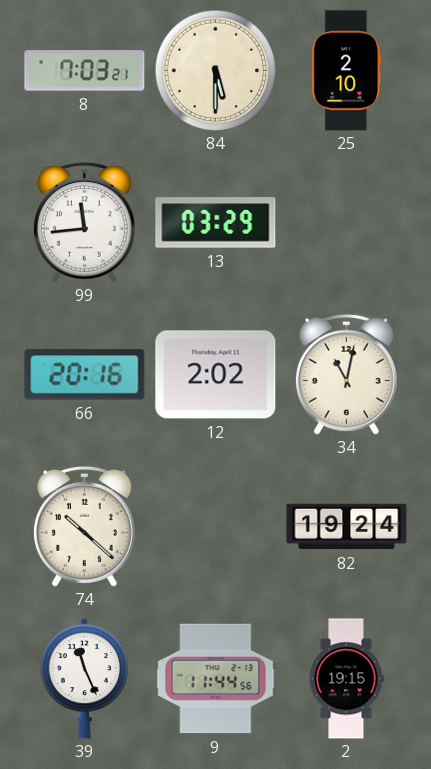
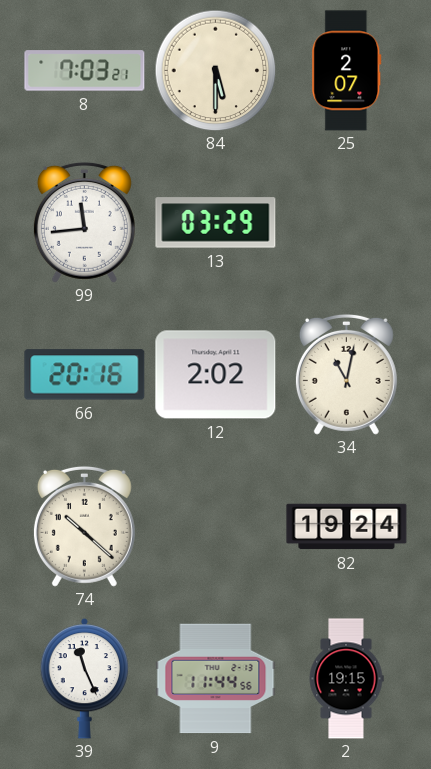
25: 2:10 -> 2:07 (347, 71)
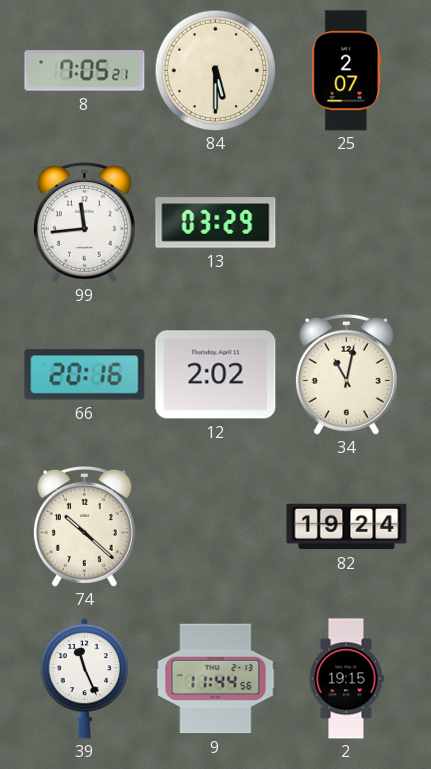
8: 7:03 -> 7:05 (85, 71)
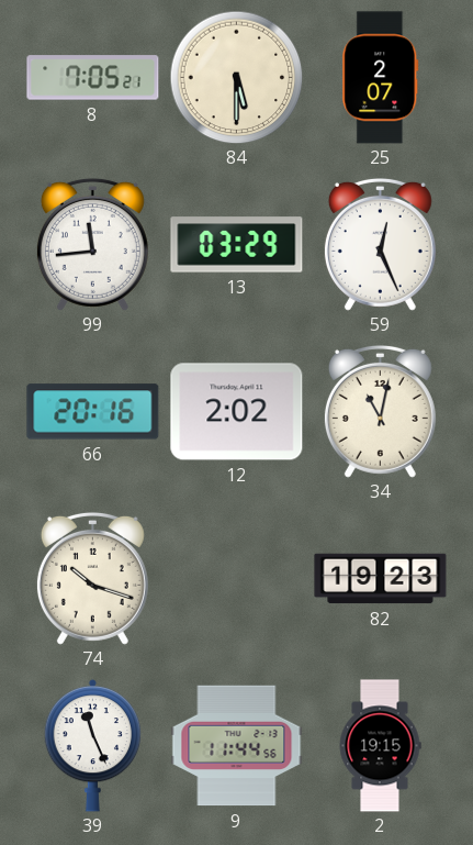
59: none -> 12:26 (380, 244)
74: 10:22 -> 10:18 (92, 578)
82: 19:24 -> 19:23 (381, 579)
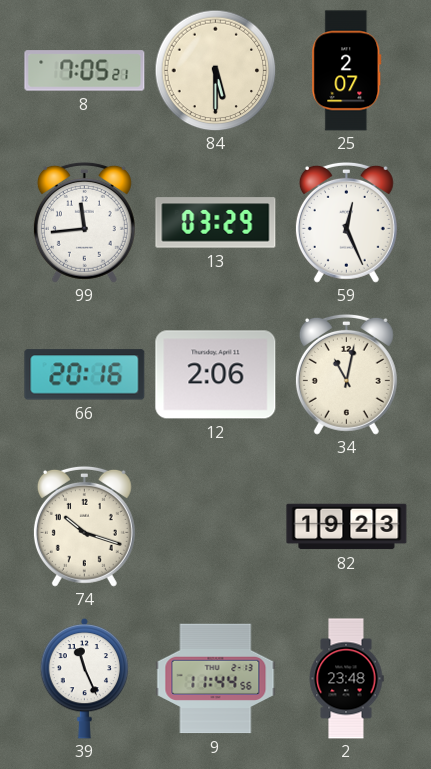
12: 2:02 -> 2:06 (216, 375)
2: 19:15 -> 23:48 (346, 679)
